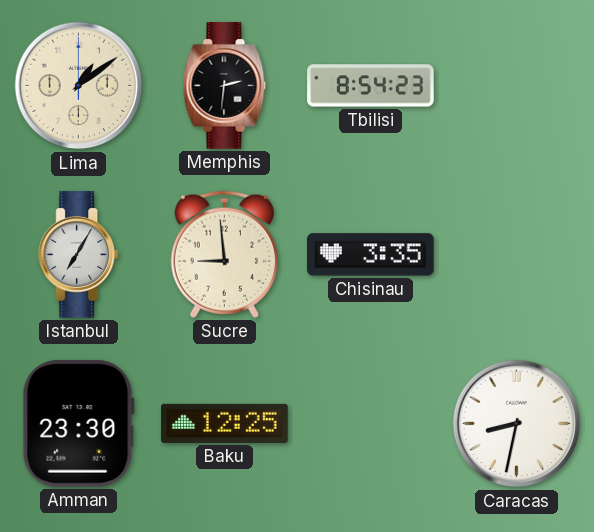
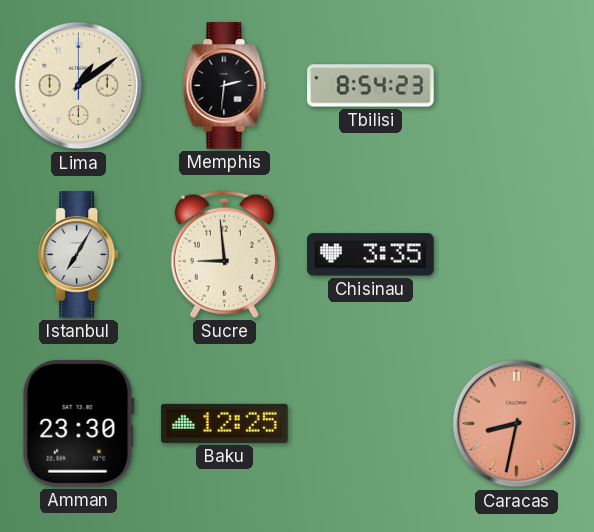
Caracas dial: white -> salmon (517, 424)
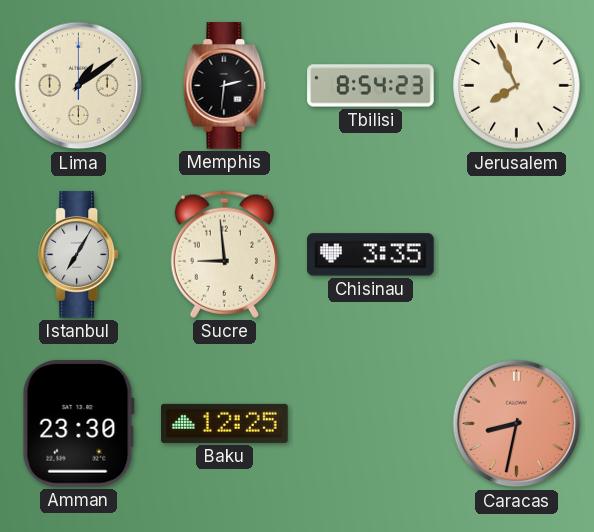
Jerusalem: none -> 7:56 (517, 86)
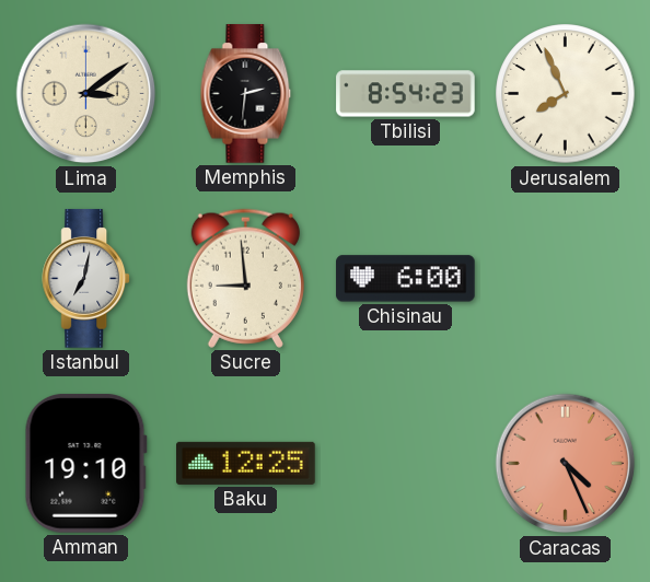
Lima: 1:09 -> 3:09 (86, 94)
Istanbul: 7:05 -> 7:02 (86, 279)
Chisinau: 3:35 -> 6:00 (406, 279)
Amman: 23:30 -> 19:10 (85, 463)
Caracas: 8:32 -> 4:26 (566, 464)
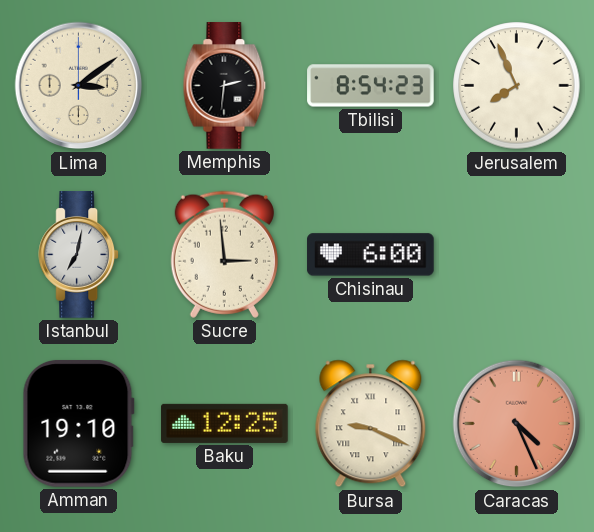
Sucre: 8:59 -> 2:59 (224, 254)
Bursa: none -> 9:19 (371, 424)
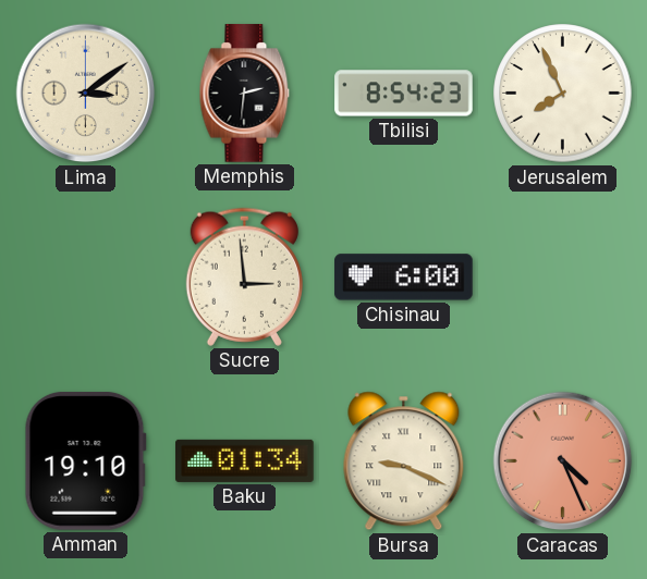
Istanbul: 7:02 -> none (79, 255)
Baku: 12:25 -> 01:34 (245, 460)
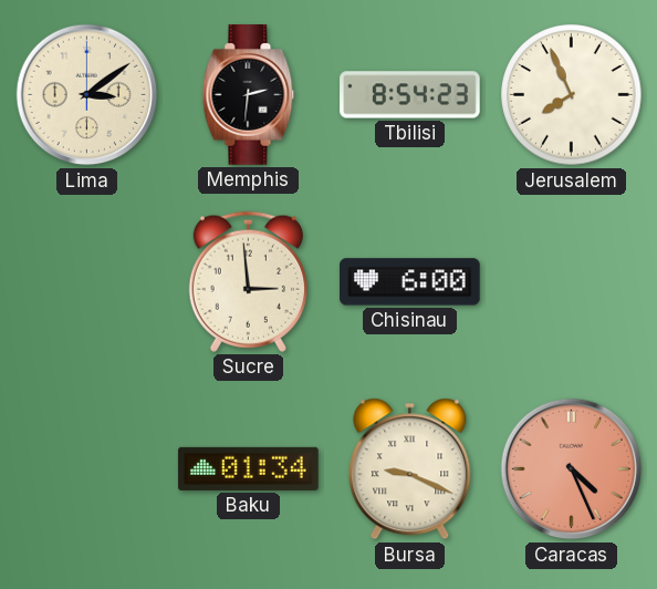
Amman: 19:10 -> none (85, 460)
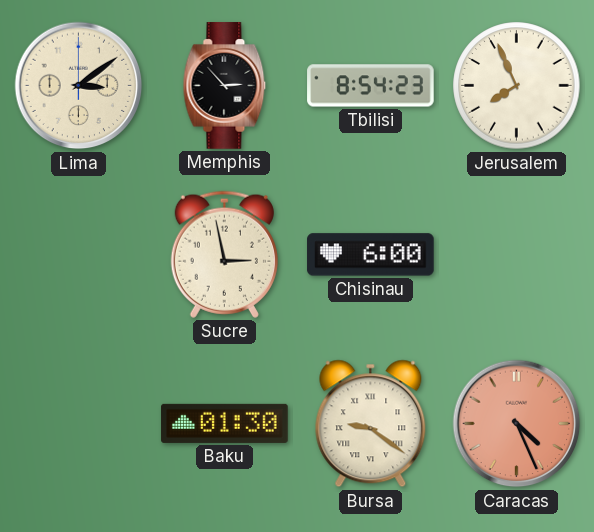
Memphis: 2:31 -> 2:53 (225, 86)
Sucre: 2:59 -> 2:58 (224, 254)
Baku: 01:34 -> 01:30 (225, 423)
Bursa: 9:19 -> 9:21 (371, 424)
